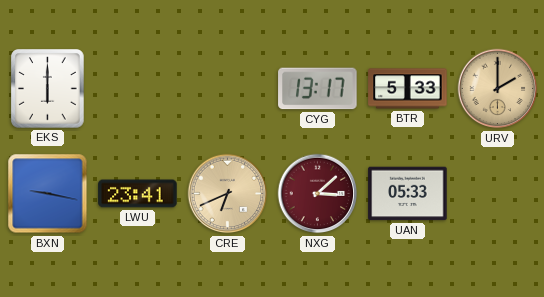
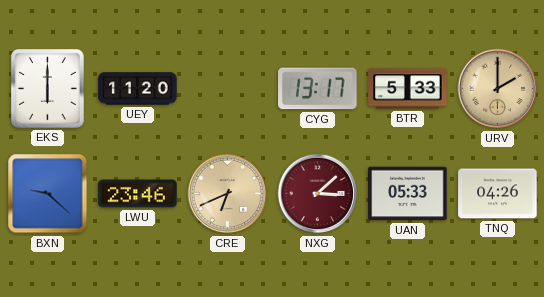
UEY: none -> 11:20 (138, 89)
BXN: 9:17 -> 9:22 (48, 194)
LWU: 23:41 -> 23:46 (138, 194)
TNQ: none -> 04:26 (498, 194)
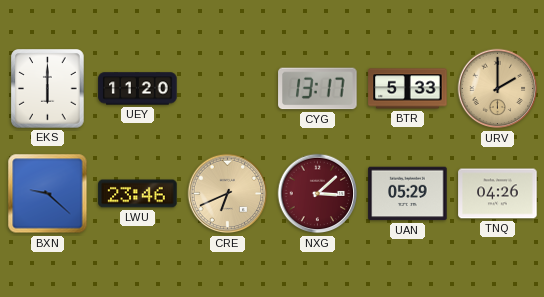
UAN: 05:33 -> 05:29 (408, 194)
